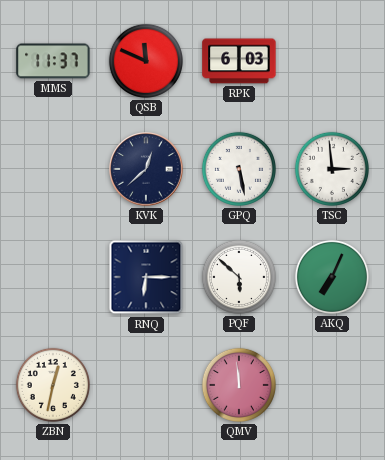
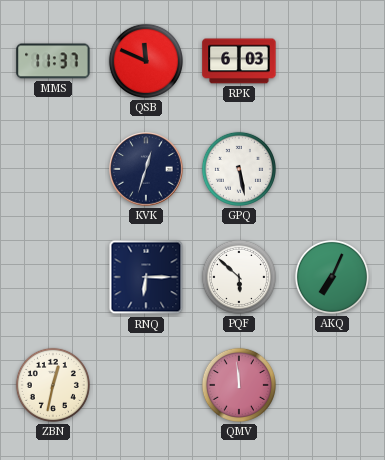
KVK: 12:38 -> 12:33 (146, 169)
TSC: 2:59 -> none (332, 169)
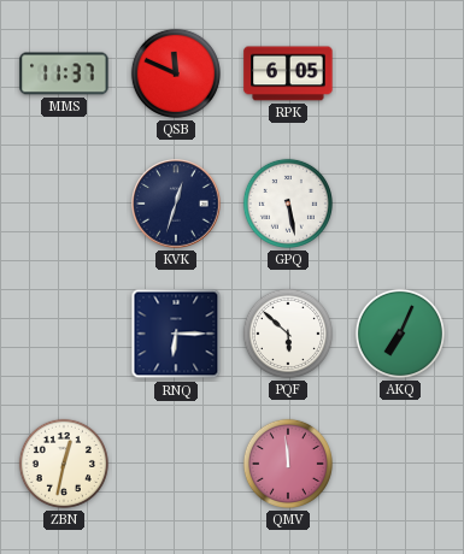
RPK: 6:03 -> 6:05 (288, 73)
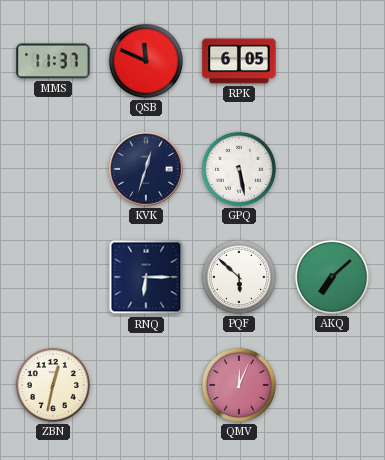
AKQ: 7:04 -> 7:08 (332, 277)
QMV: 11:59 -> 12:04 (239, 385)
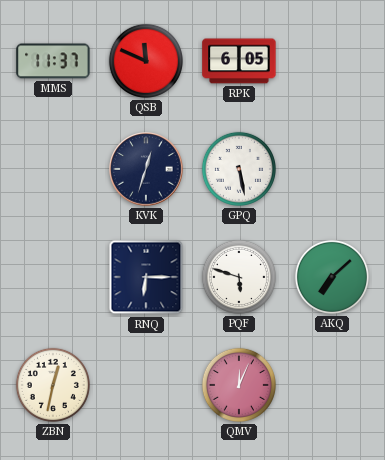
PQF: 5:52 -> 5:48 (239, 277)
